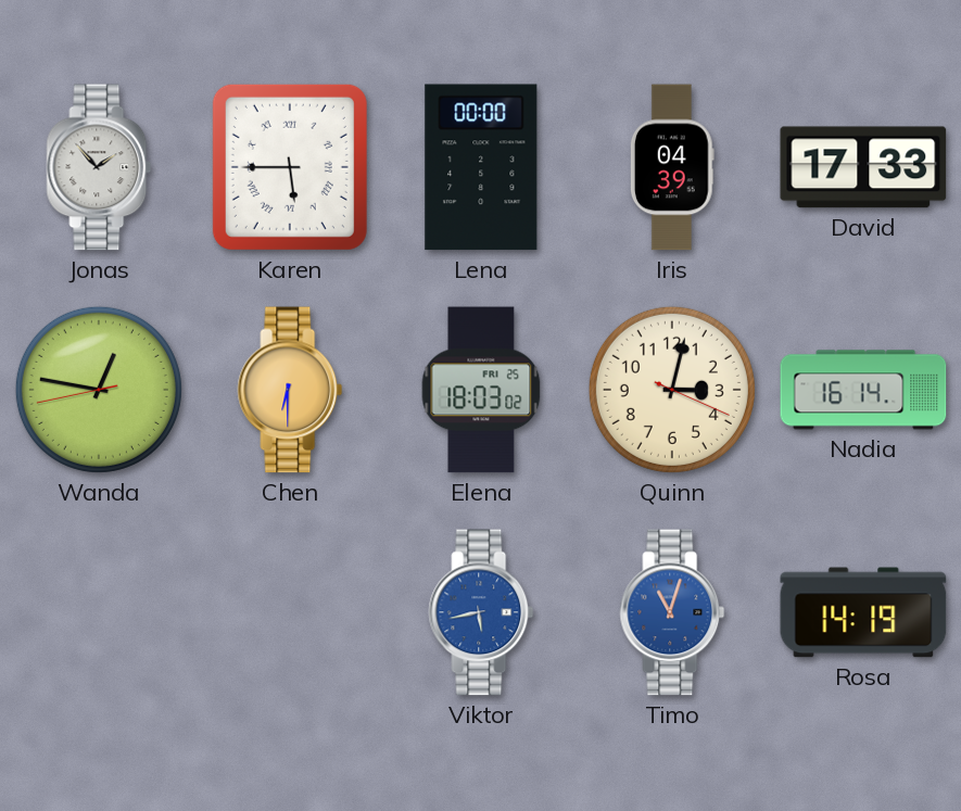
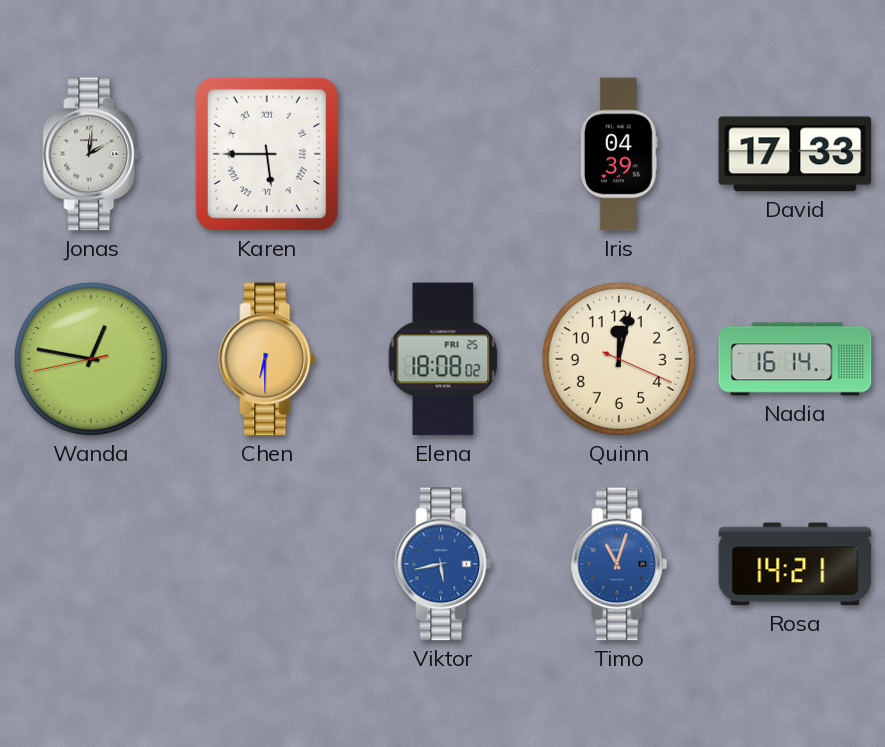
Jonas: 1:53 -> 2:01 (91, 154)
Lena: 00:00 -> none (481, 167)
Elena: 18:03 -> 18:08 (443, 359)
Quinn: 3:02 -> 12:02 (619, 359)
Rosa: 14:19 -> 14:21 (795, 564)
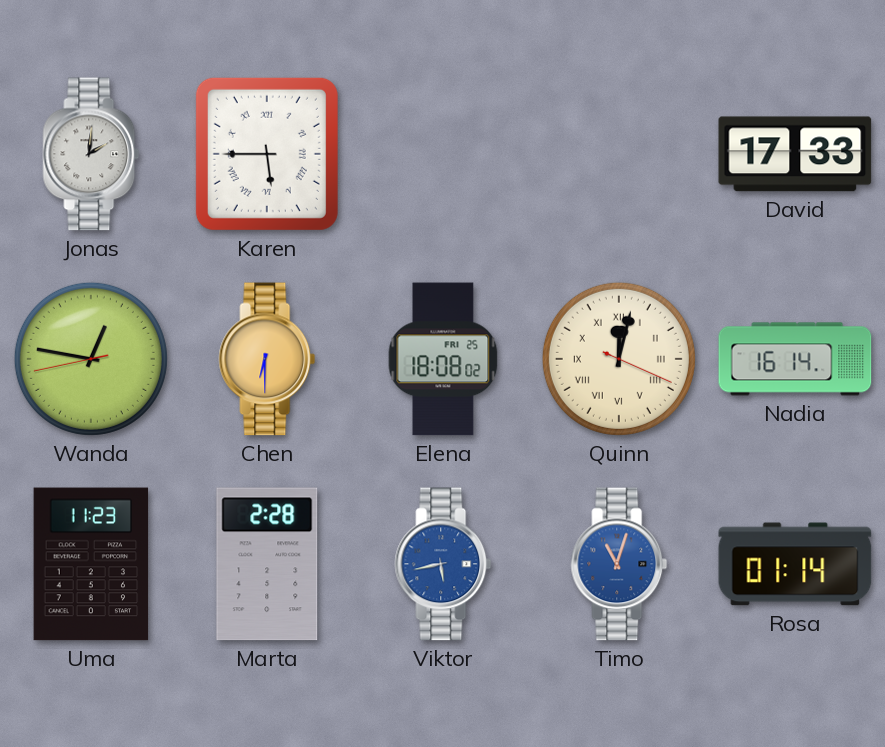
Iris: 04:39 -> none (619, 154)
Quinn numerals: Arabic -> Roman (619, 359)
Uma: none -> 11:23 (91, 564)
Marta: none -> 2:28 (267, 564)
Rosa: 14:21 -> 01:14 (795, 564)
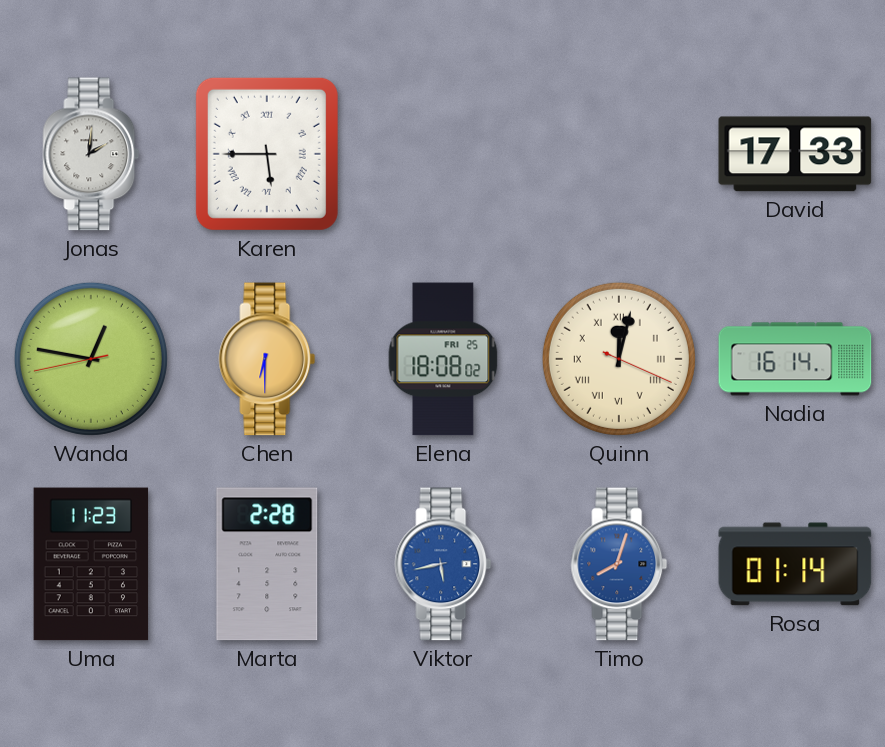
Timo: 11:03 -> 8:03 (619, 564)
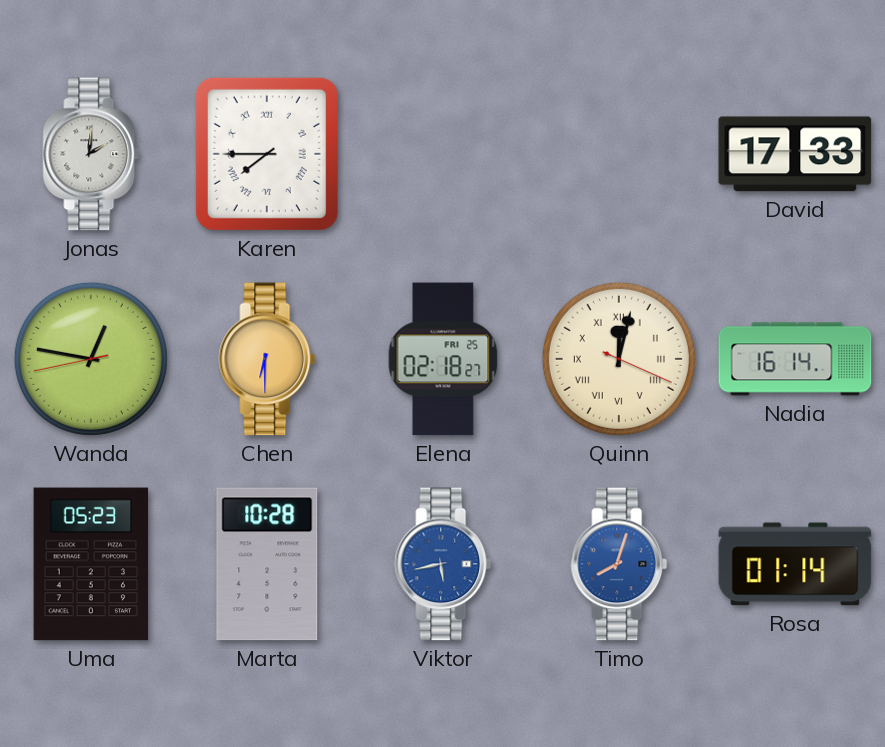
Karen: 5:45 -> 7:45 (267, 154)
Elena: 18:08 -> 02:18 (443, 359)
Uma: 11:23 -> 05:23 (91, 564)
Marta: 2:28 -> 10:28 (267, 564)
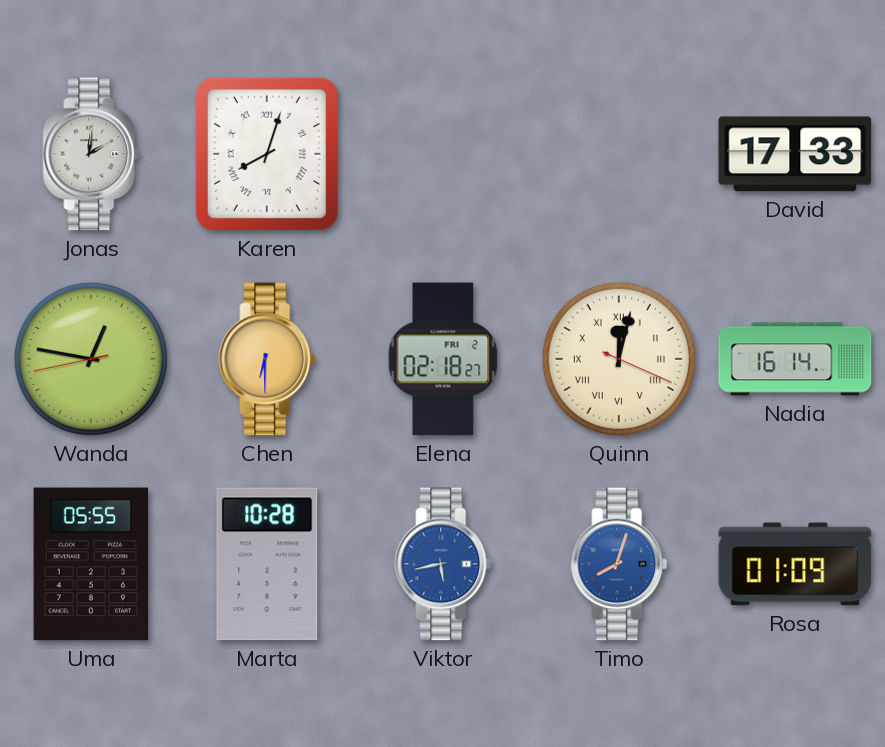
Karen: 7:45 -> 8:03 (267, 154)
Elena date: FRI 25 -> FRI 2 (443, 359)
Uma: 05:23 -> 05:55 (91, 564)
Rosa: 01:14 -> 01:09 (795, 564)
